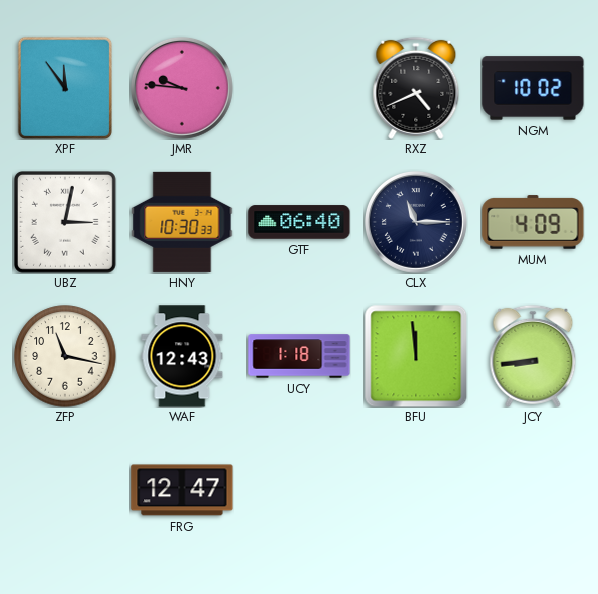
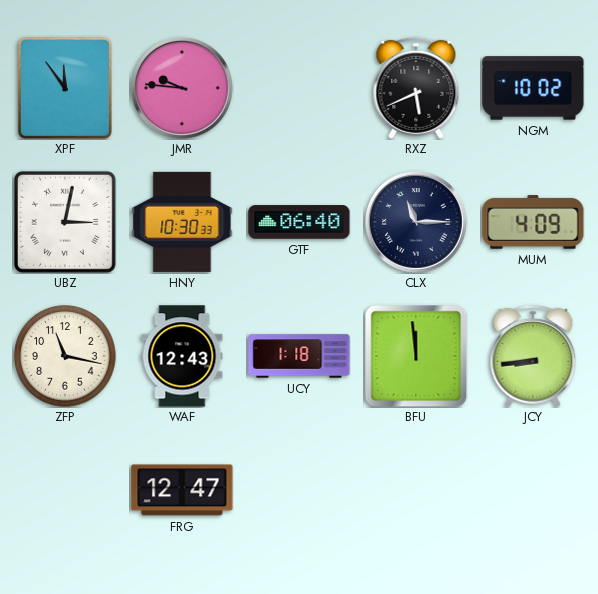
RXZ: 4:41 -> 5:41 (416, 88)
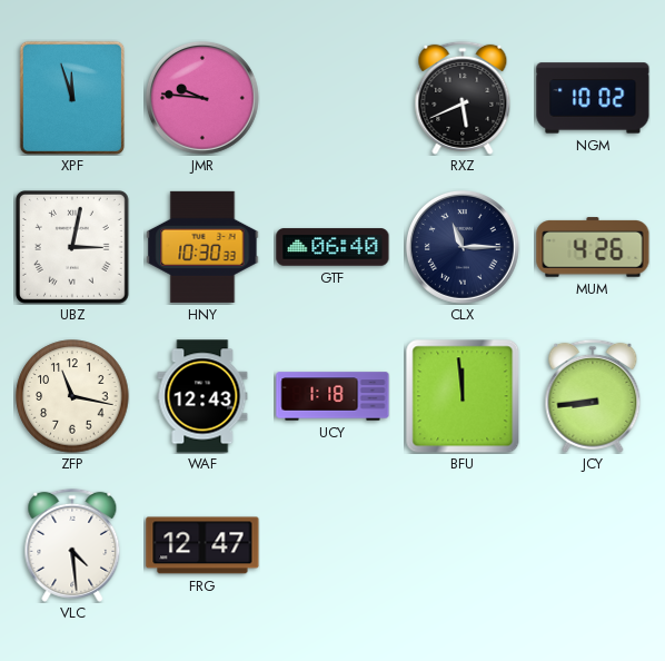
XPF: 11:54 -> 11:57 (71, 97)
MUM: 4:09 -> 4:26 (593, 247)
VLC: none -> 4:29 (72, 545)
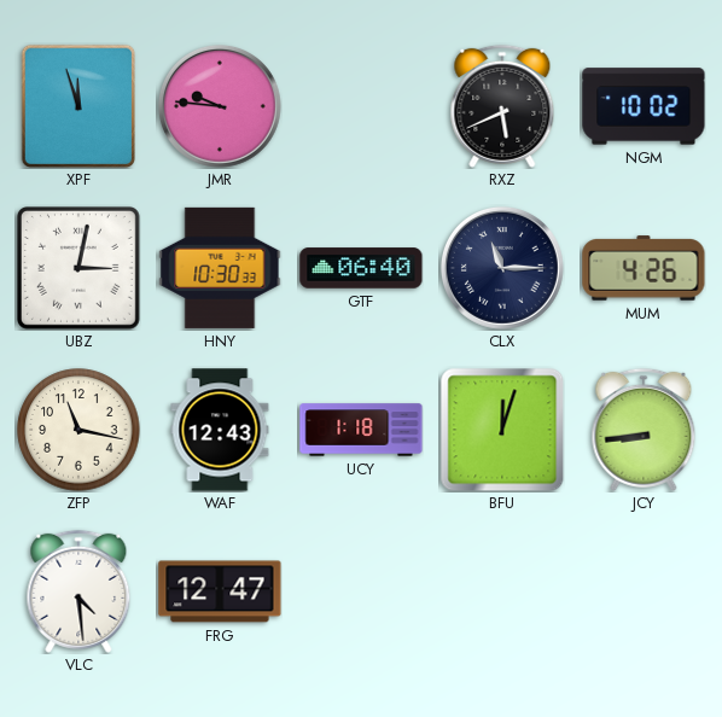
BFU: 11:59 -> 12:03 (502, 430)
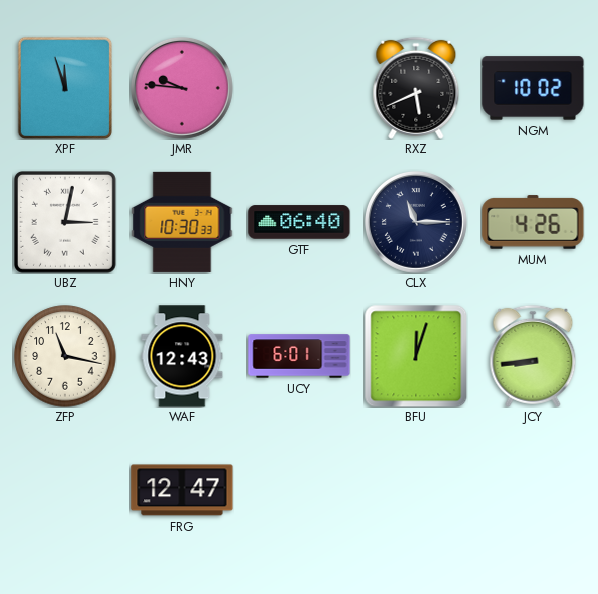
UCY: 1:18 -> 6:01 (299, 356)
VLC: 4:29 -> none (78, 591)
